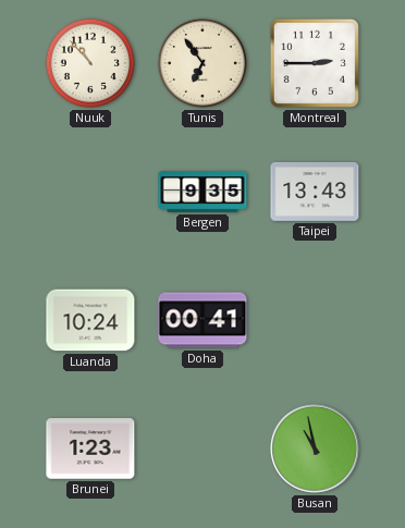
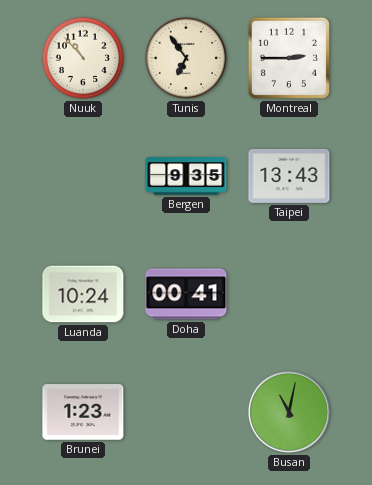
Busan: 10:58 -> 11:02 (289, 412)
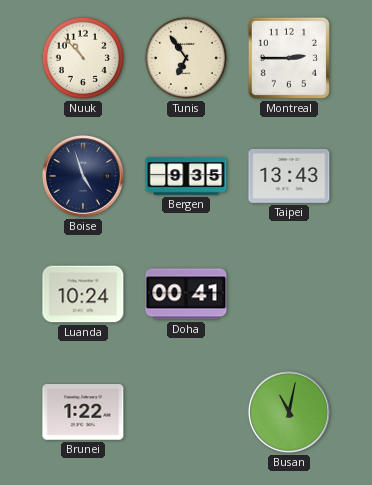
Boise: none -> 4:57 (83, 176)
Brunei: 1:23 -> 1:22 (83, 412)
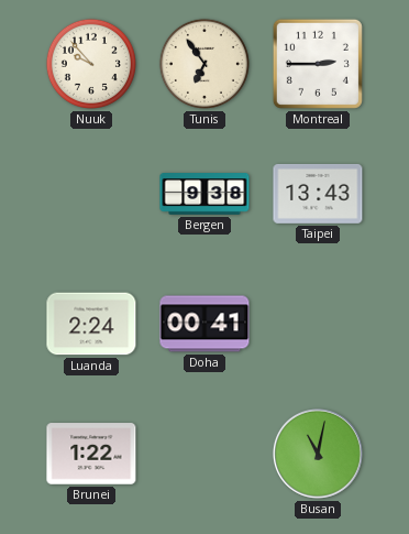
Nuuk: 10:53 -> 9:53 (91, 64)
Boise: 4:57 -> none (83, 176)
Bergen: 9:35 -> 9:38 (204, 194)
Luanda: 10:24 -> 2:24 (91, 324)
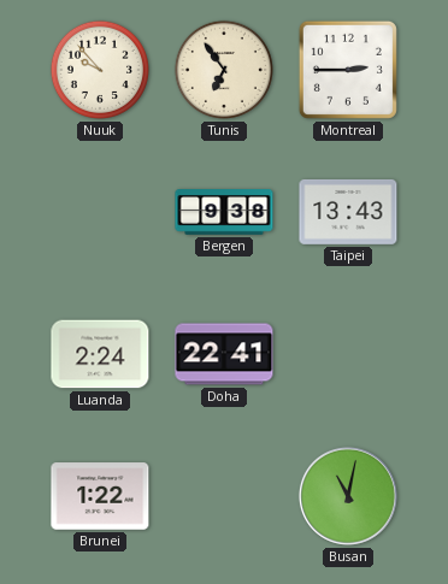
Doha: 00:41 -> 22:41 (224, 354)
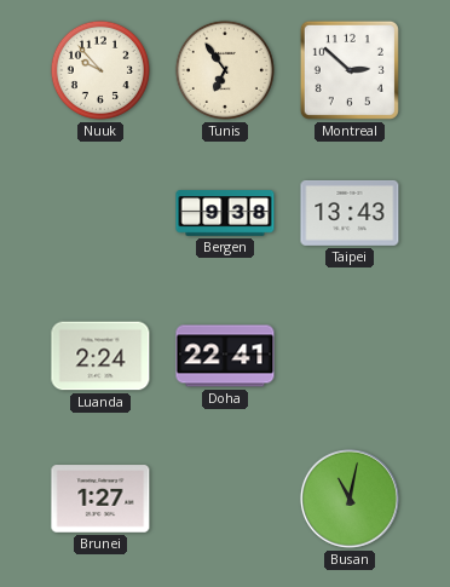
Montreal: 2:45 -> 2:52 (350, 70)
Brunei: 1:22 -> 1:27 (100, 499)
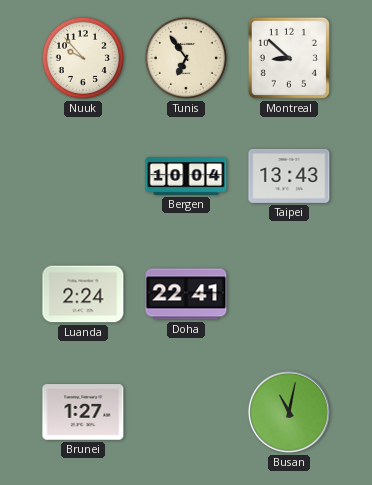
Montreal: 2:52 -> 8:52 (289, 58)
Bergen: 9:38 -> 10:04 (186, 176)
